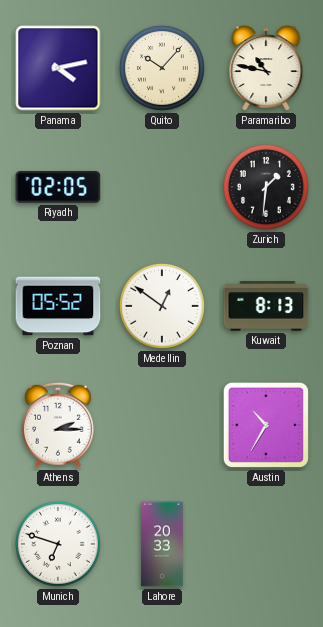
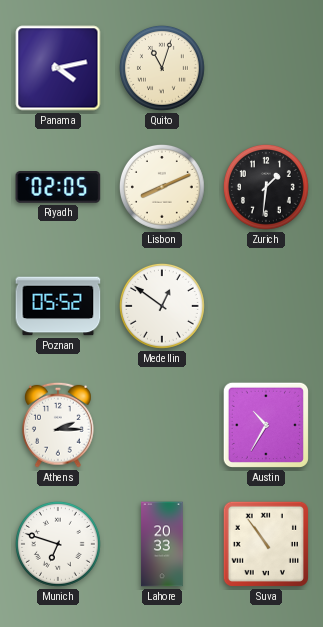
Quito: 10:07 -> 11:03 (162, 68)
Paramaribo: 10:47 -> none (266, 68)
Lisbon: none -> 8:11 (162, 187)
Kuwait: 8:13 -> none (266, 306)
Suva: none -> 10:54 (266, 544)
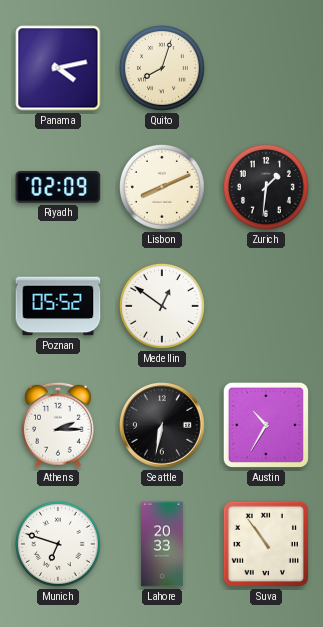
Quito: 11:03 -> 8:03 (162, 68)
Riyadh: 02:05 -> 02:09 (58, 188)
Seattle: none -> 6:32 (163, 425)
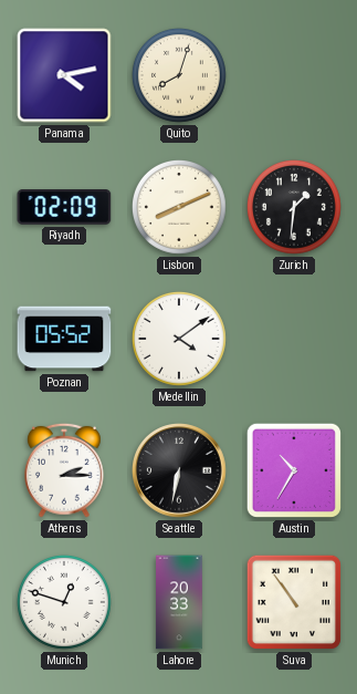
Medellin: 12:51 -> 4:09 (179, 339)
Munich: 6:48 -> 12:48 (64, 602)
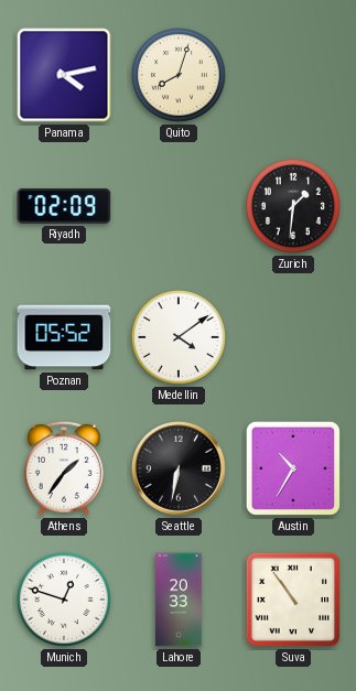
Lisbon: 8:11 -> none (179, 207)
Athens: 2:15 -> 1:36 (64, 468)
